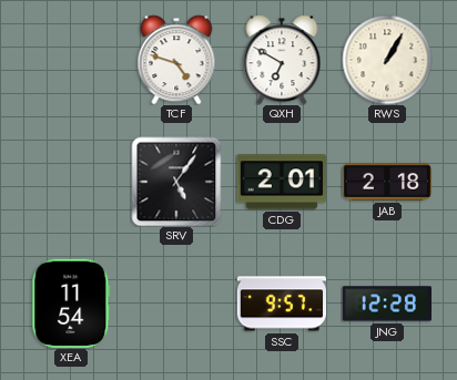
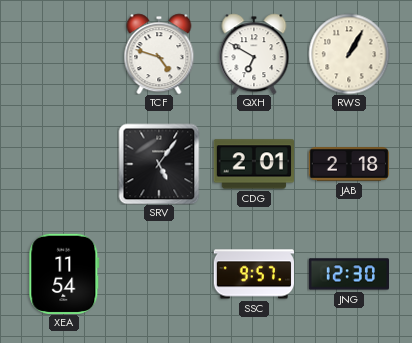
JNG: 12:28 -> 12:30 (348, 274)
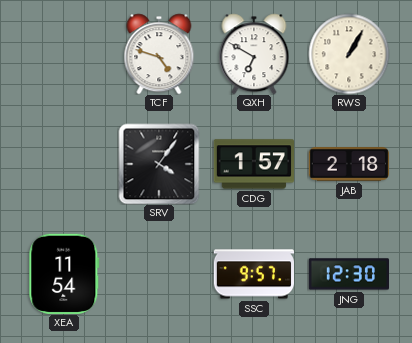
SRV: 5:06 -> 4:06 (159, 164)
CDG: 2:01 -> 1:57 (253, 164)
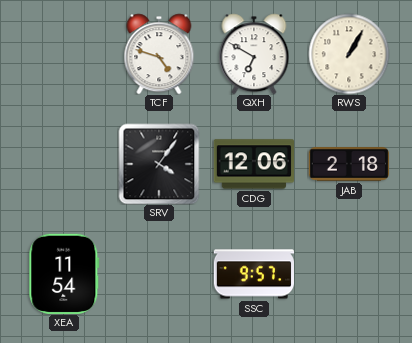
CDG: 1:57 -> 12:06 (253, 164)
JNG: 12:30 -> none (348, 274)
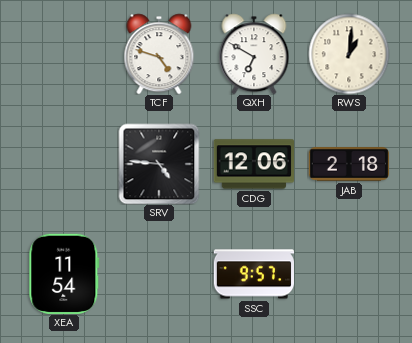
RWS: 1:05 -> 1:01 (349, 54)
SRV: 4:06 -> 4:46 (159, 164)
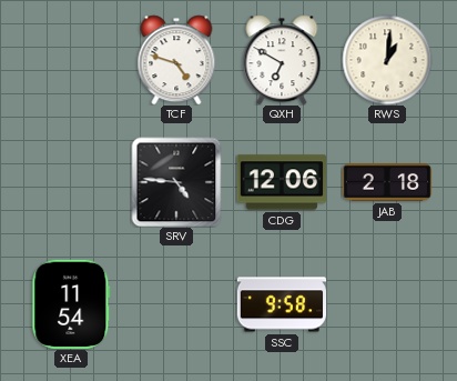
SSC: 9:57 -> 9:58 (281, 304)
